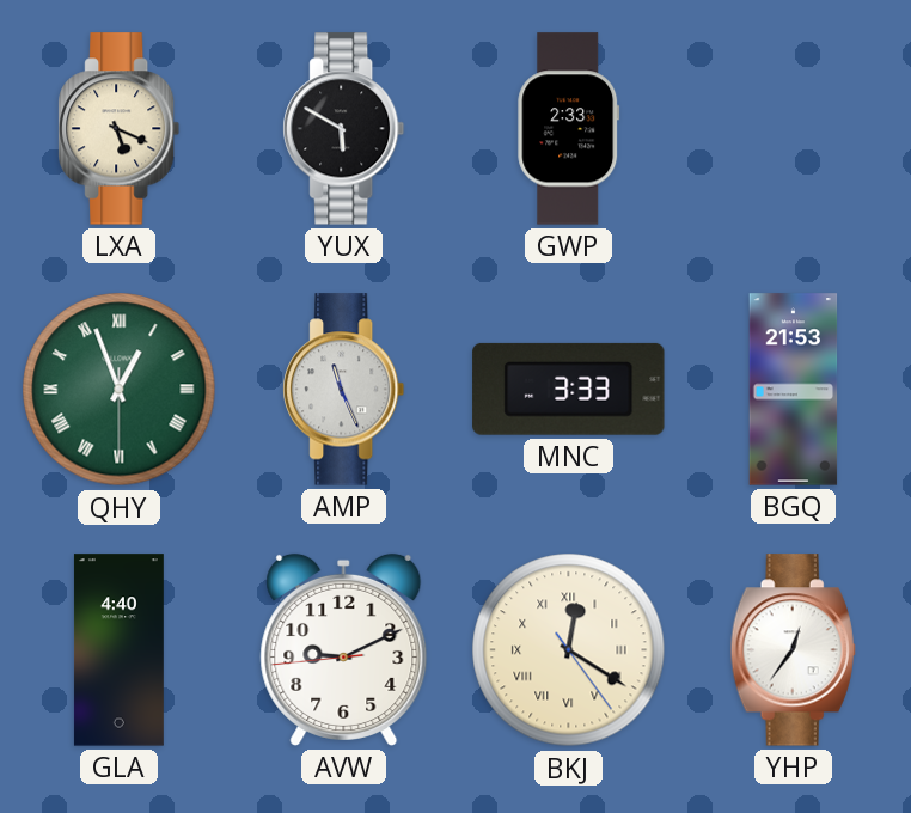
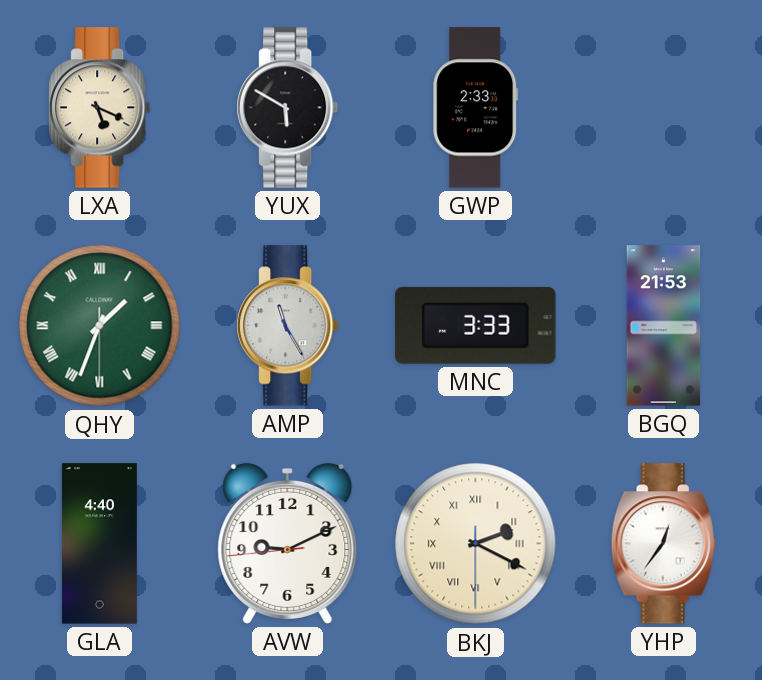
QHY: 12:56 -> 1:33 (100, 326)
AMP: 11:26 -> 11:25 (288, 326)
BKJ: 12:20 -> 2:19 (476, 544)
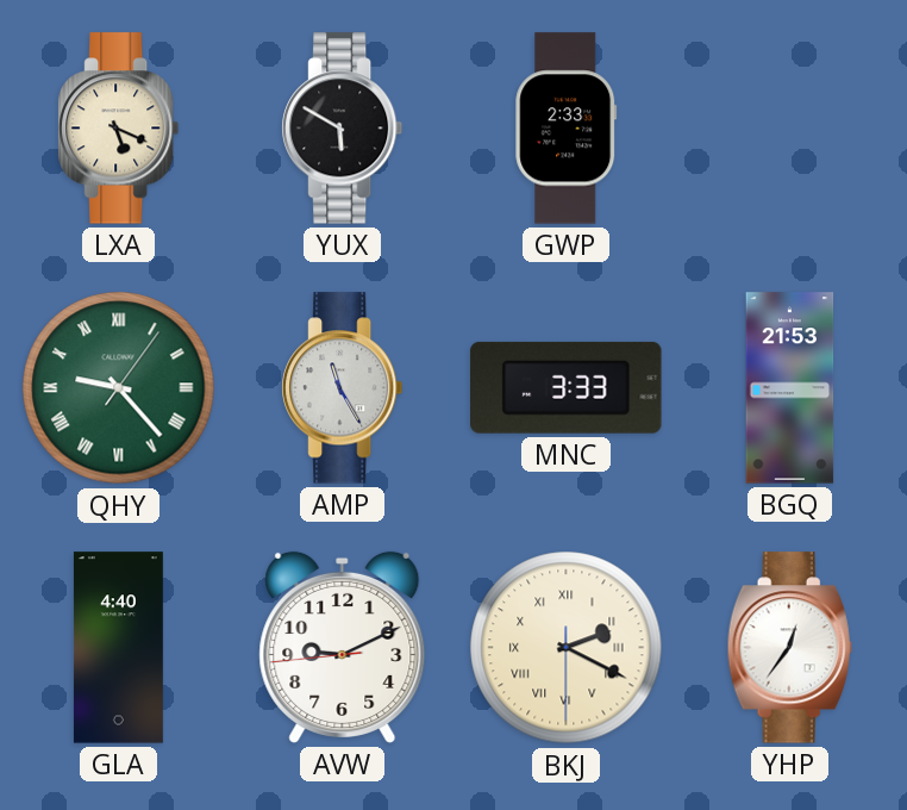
QHY: 1:33 -> 9:23 (119, 388)
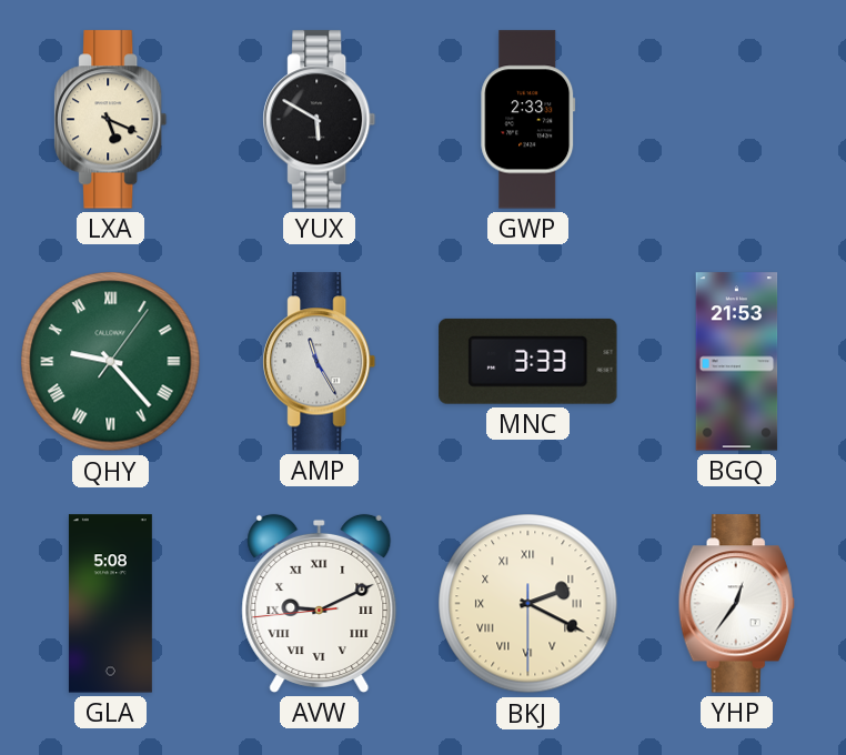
GLA: 4:40 -> 5:08 (110, 604)
AVW numerals: Arabic -> Roman (320, 603)
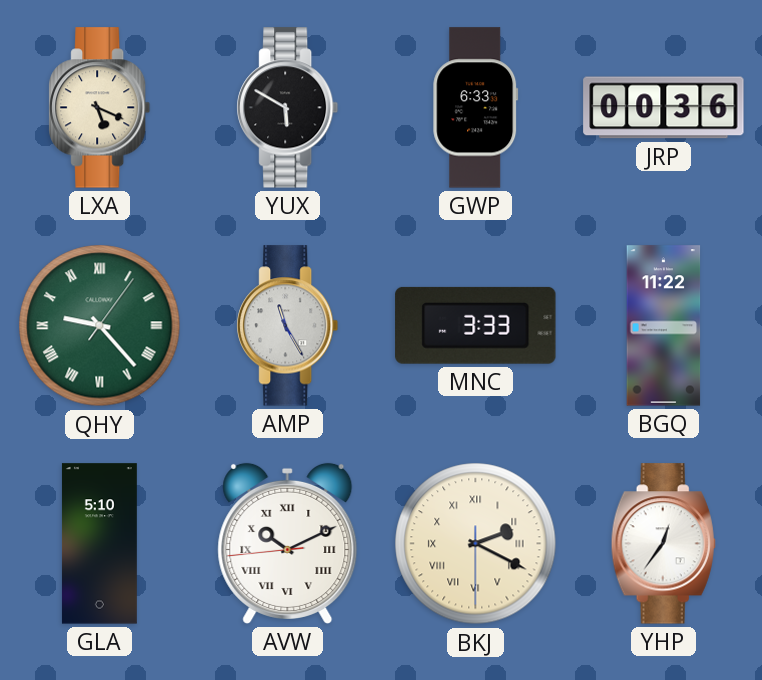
GWP: 2:33 -> 6:33 (476, 108)
JRP: none -> 00:36 (664, 108)
BGQ: 21:53 -> 11:22 (664, 326)
GLA: 5:08 -> 5:10 (99, 544)
AVW: 9:10 -> 10:10 (288, 543)
